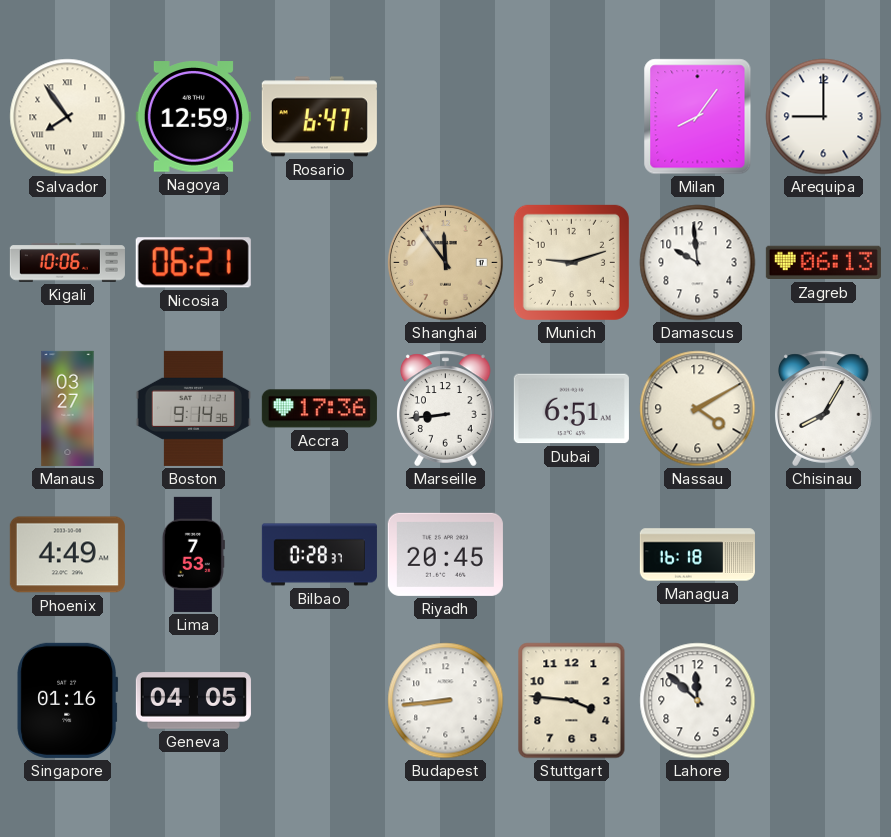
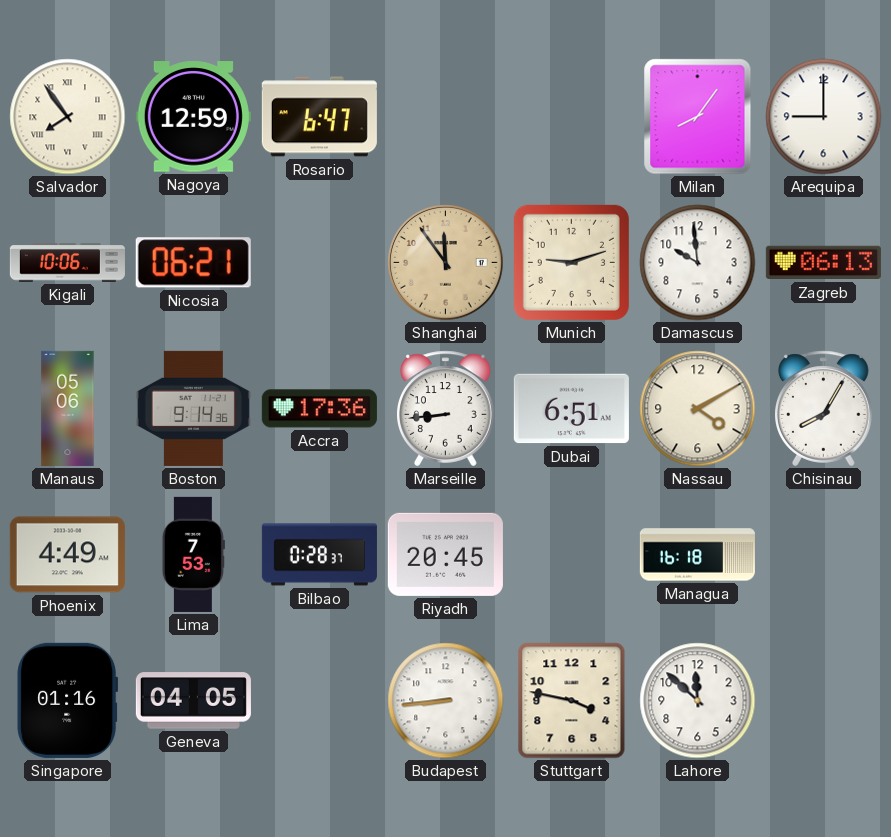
Manaus: 03:27 -> 05:06 (68, 408)
Stuttgart: 3:46 -> 3:47 (572, 701)
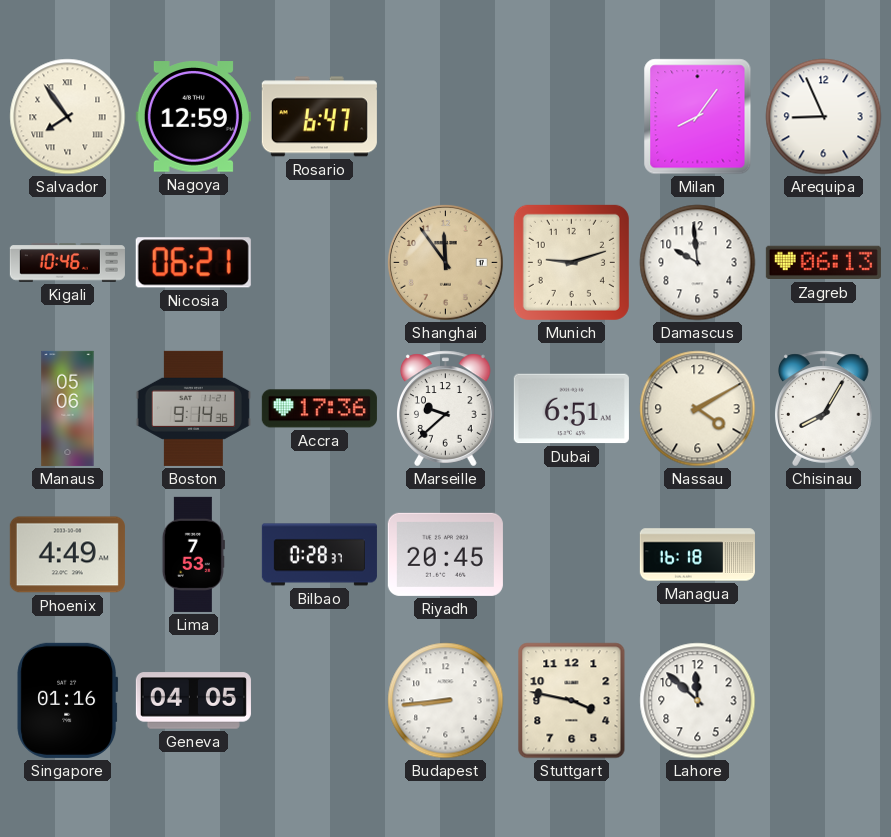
Arequipa: 9:00 -> 8:56 (824, 117)
Kigali: 10:06 -> 10:46 (67, 263)
Marseille: 8:44 -> 9:38 (446, 409)
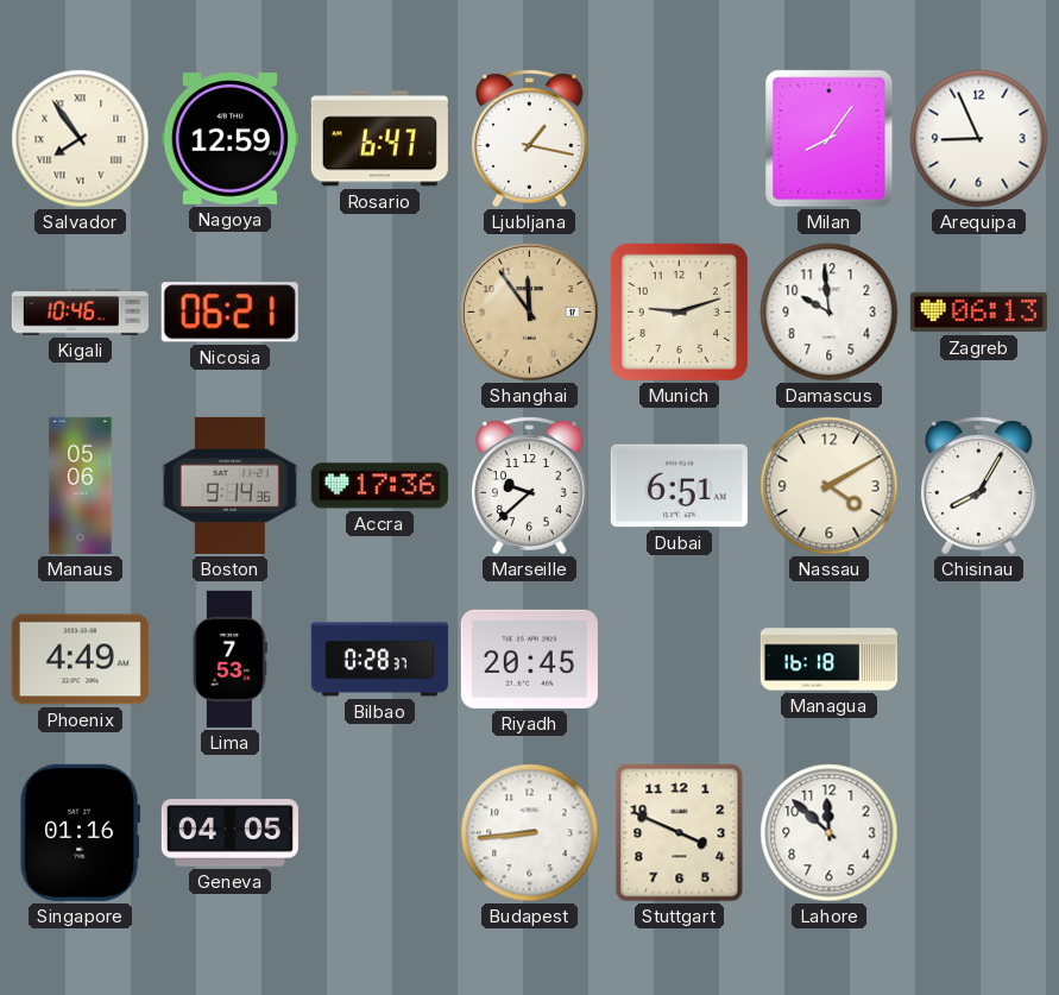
Ljubljana: none -> 1:17 (530, 139)
Stuttgart: 3:47 -> 3:49 (680, 833)
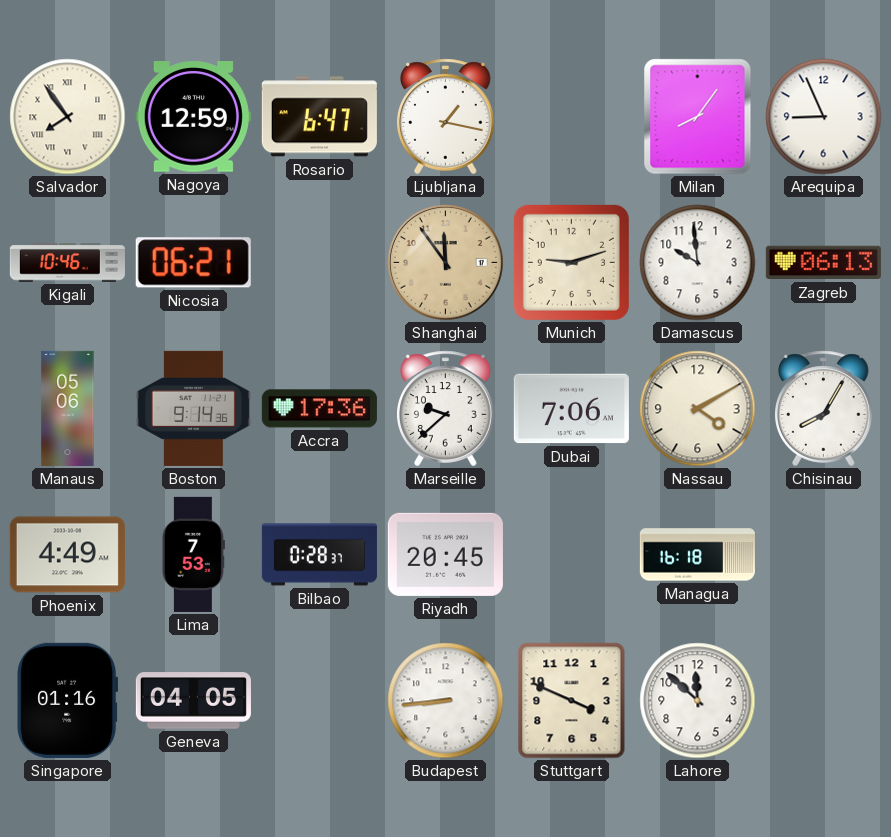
Dubai: 6:51 -> 7:06 (571, 409)
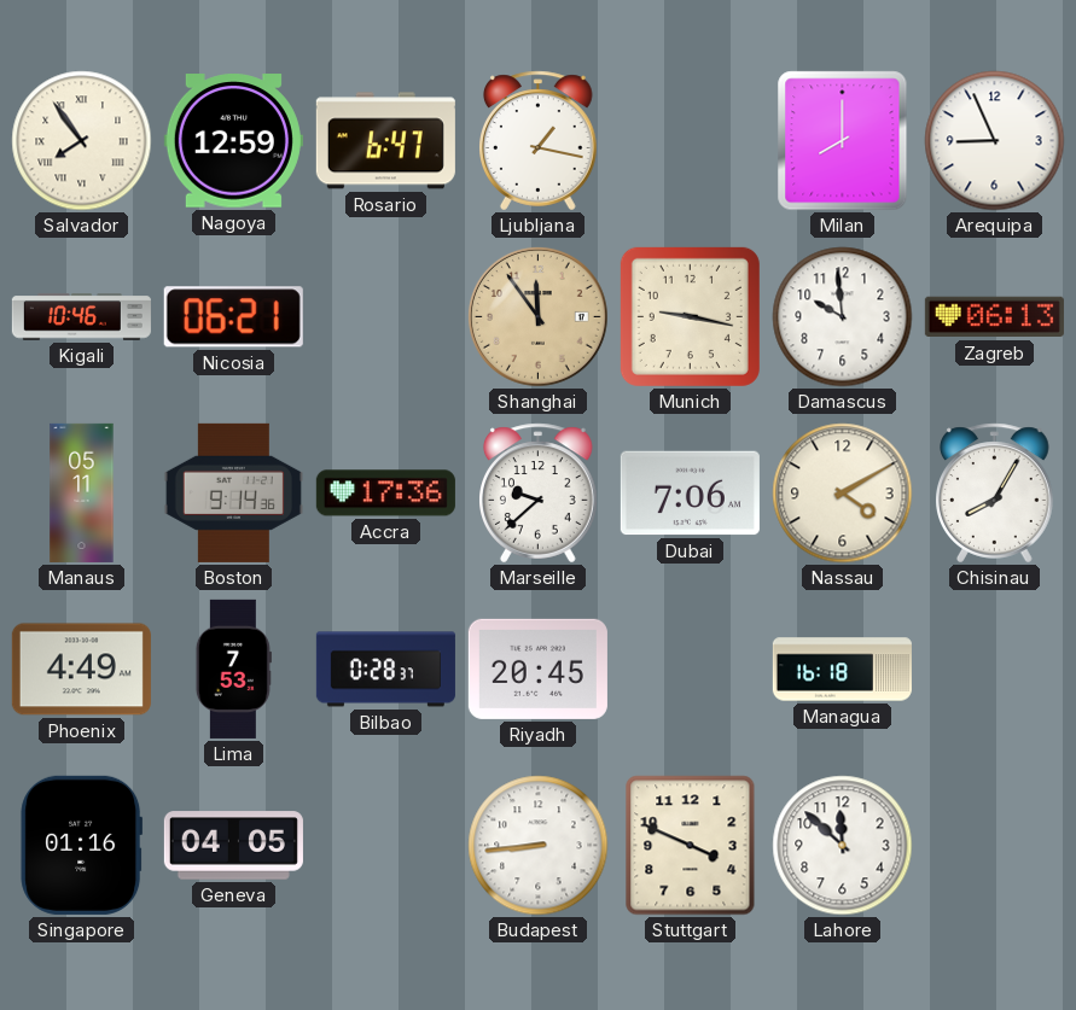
Milan: 8:06 -> 8:00 (843, 141)
Munich: 9:12 -> 9:17 (690, 316)
Manaus: 05:06 -> 05:11 (82, 492)
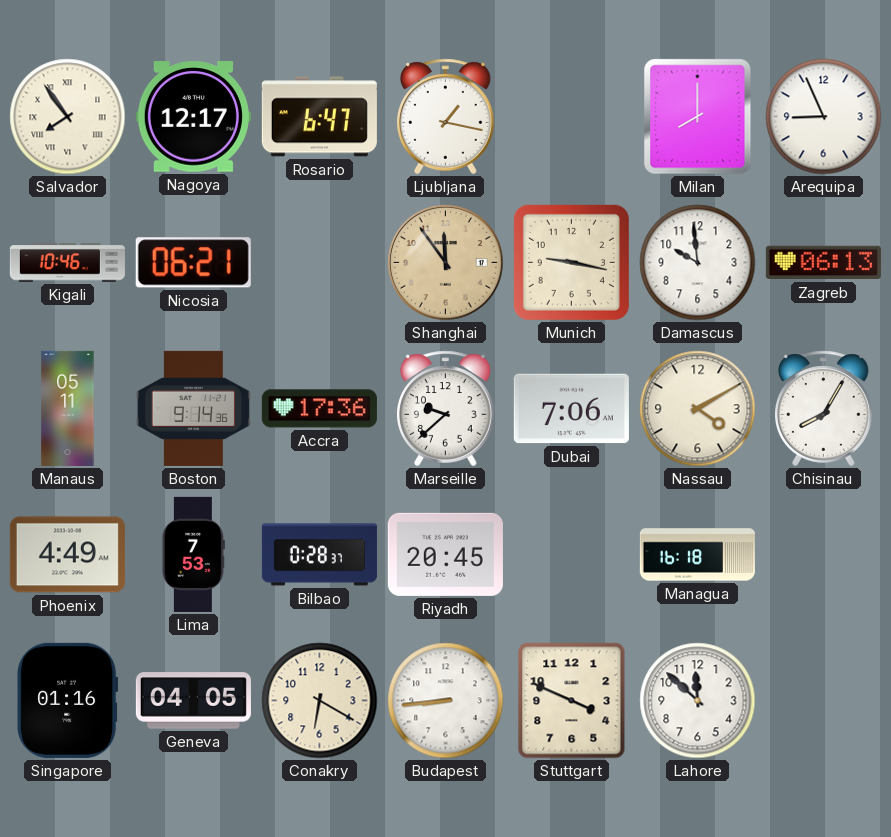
Nagoya: 12:59 -> 12:17 (193, 117)
Conakry: none -> 6:20 (320, 701)
